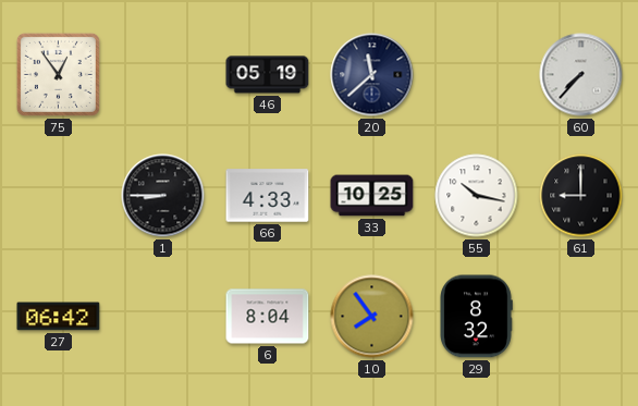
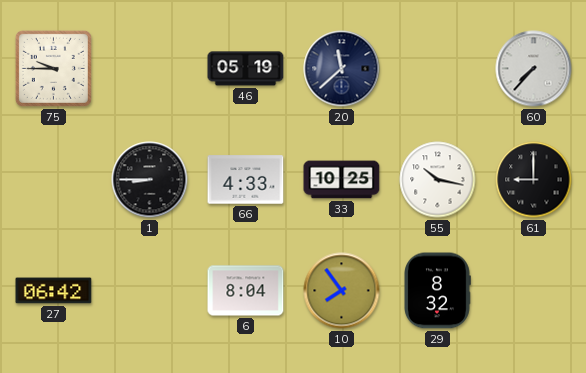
75: 12:54 -> 9:45 (53, 68)
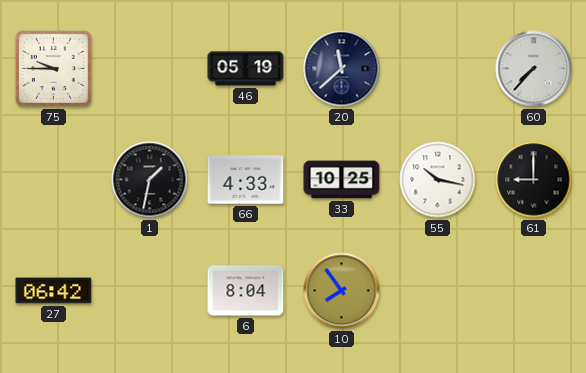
1: 8:45 -> 1:32 (150, 180)
29: 8:32 -> none (437, 291)
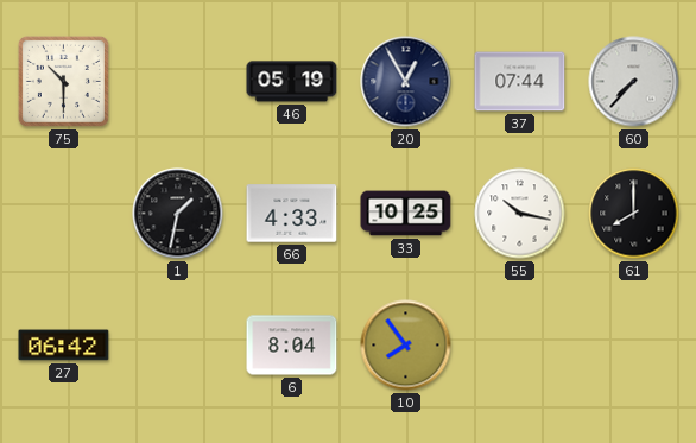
75: 9:45 -> 10:30 (63, 81)
20: 11:38 -> 12:55 (406, 82)
37: none -> 07:44 (520, 82)
61: 9:00 -> 8:00 (634, 214)
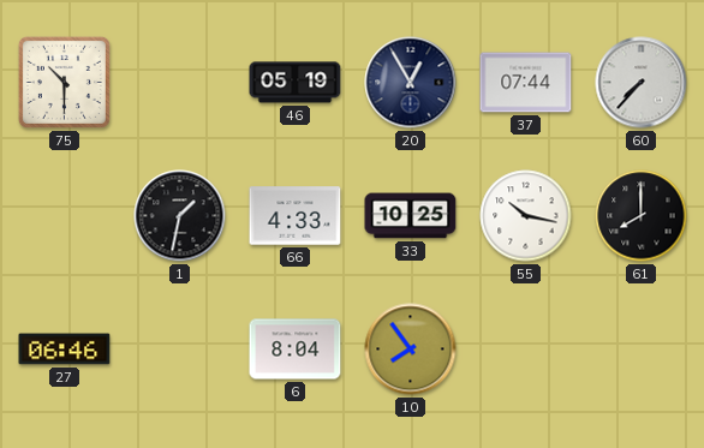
27: 06:42 -> 06:46 (65, 350)
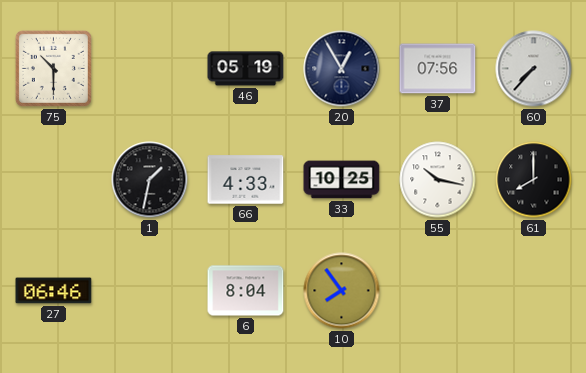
37: 07:44 -> 07:56 (438, 69)
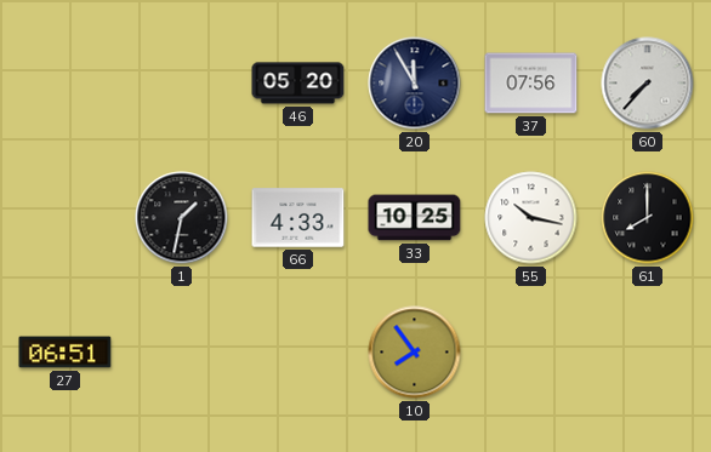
75: 10:30 -> none (53, 68)
46: 05:19 -> 05:20 (298, 84)
20: 12:55 -> 11:55 (415, 84)
27: 06:46 -> 06:51 (66, 353)
6: 8:04 -> none (246, 291)
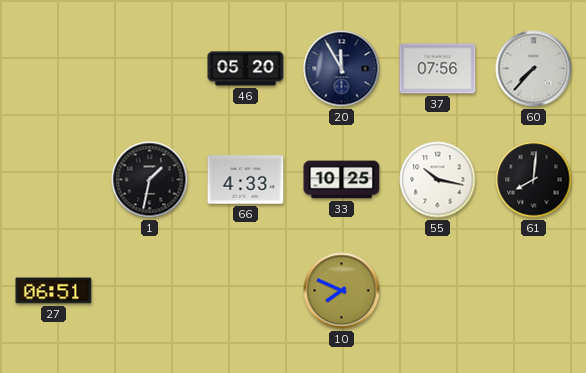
61: 8:00 -> 8:01 (534, 180)
10: 7:54 -> 7:49 (342, 291)
